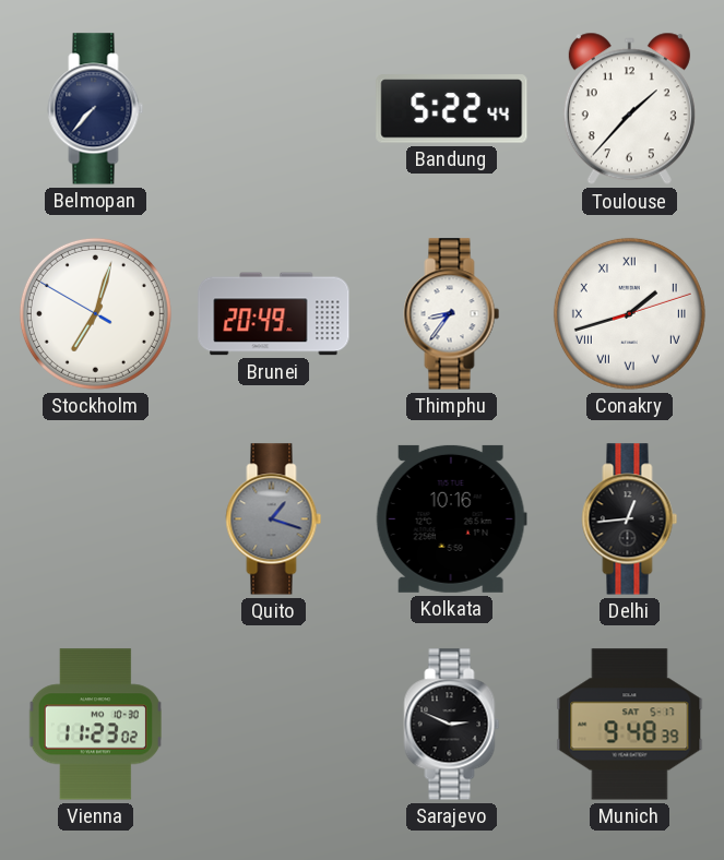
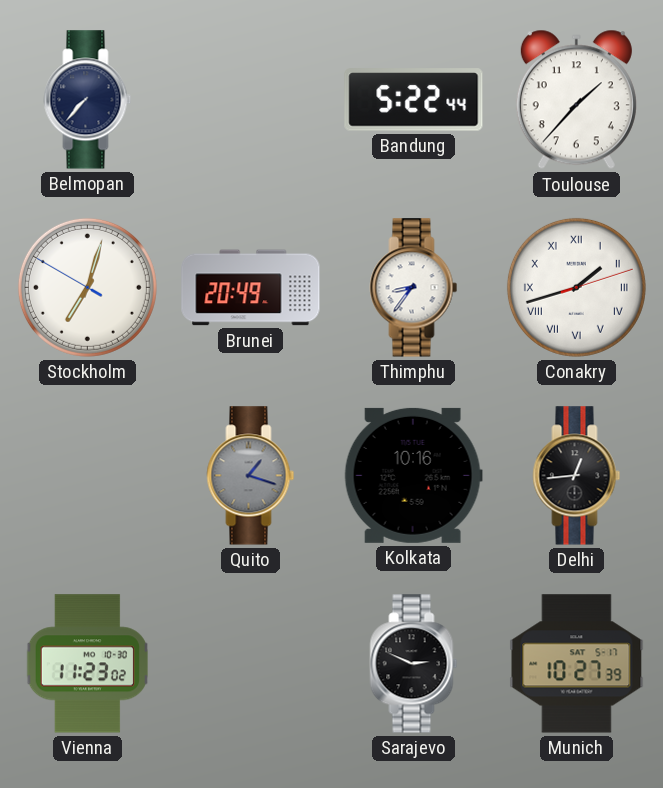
Munich: 9:48 -> 10:27 (577, 664)
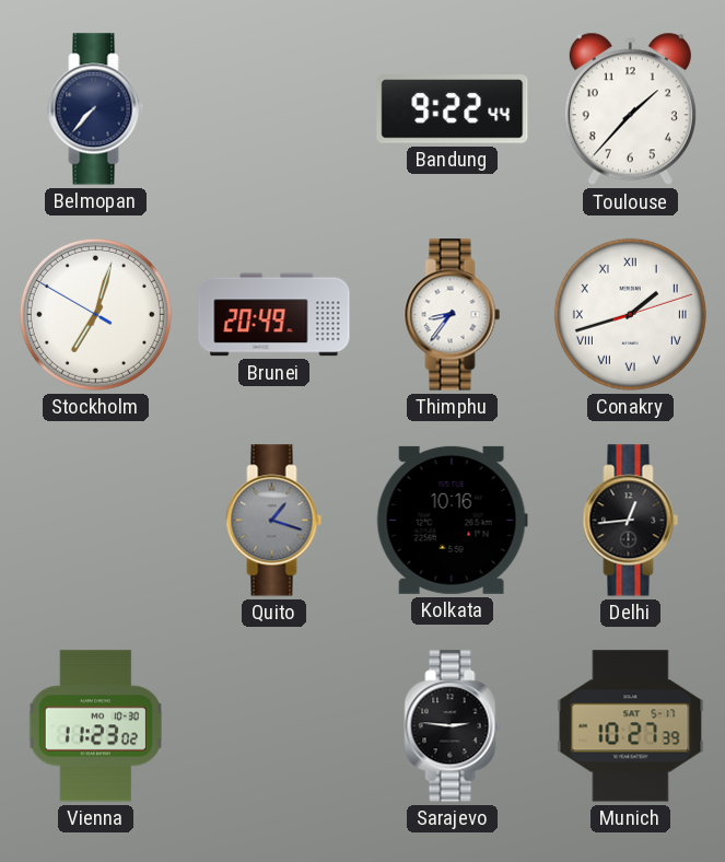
Bandung: 5:22 -> 9:22 (453, 109)
Sarajevo: 2:49 -> 2:46 (453, 726)
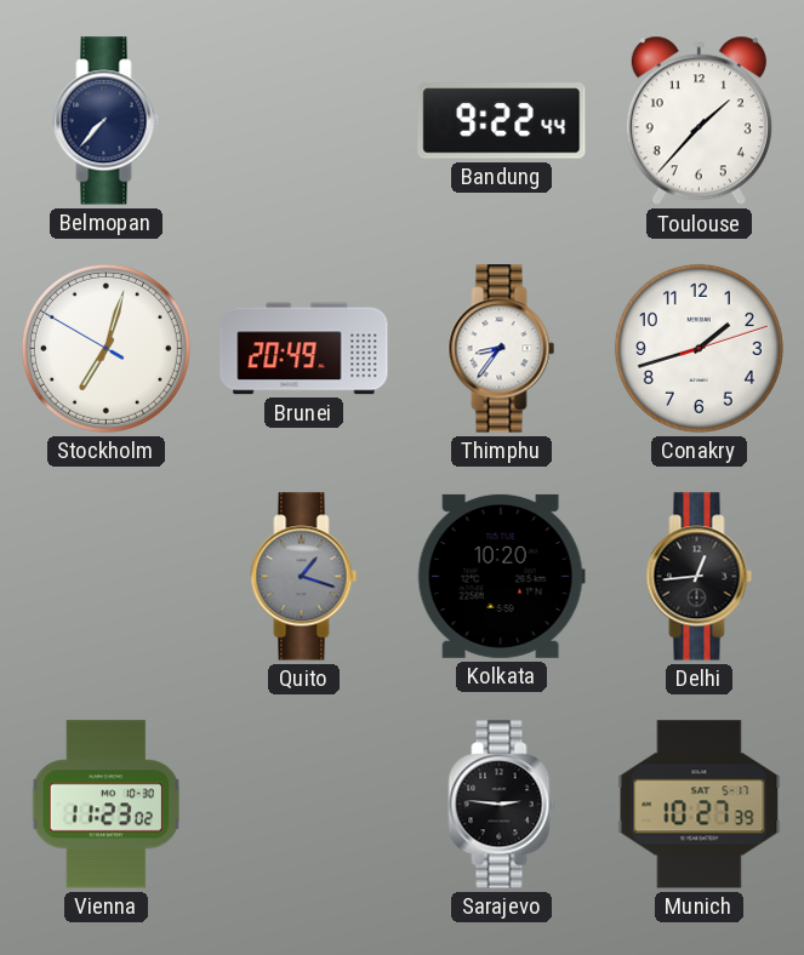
Conakry numerals: Roman -> Arabic (698, 348)
Kolkata: 10:16 -> 10:20 (501, 576)
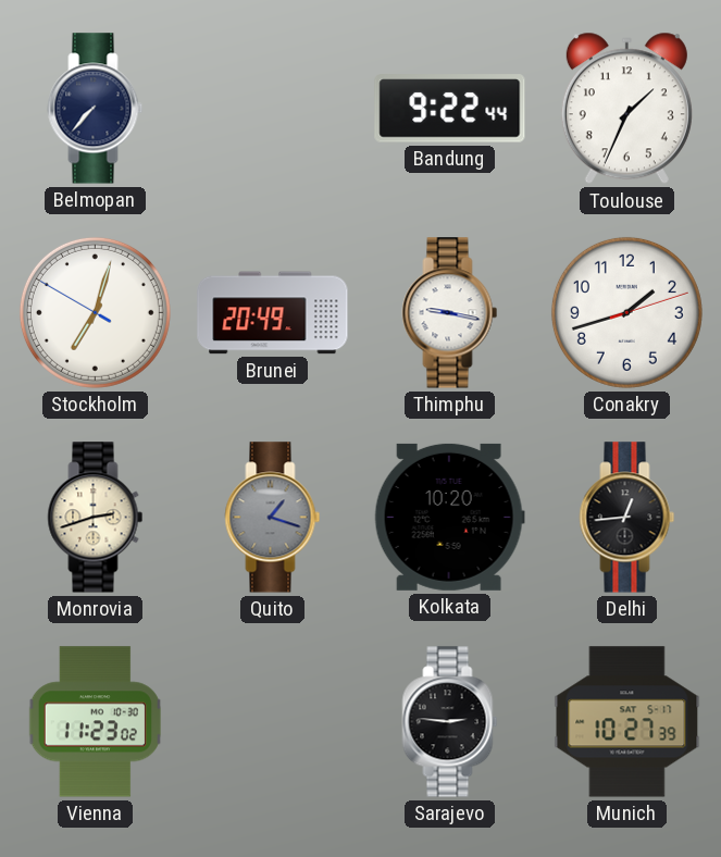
Toulouse: 1:37 -> 1:34 (626, 109)
Thimphu: 8:36 -> 9:17 (450, 313)
Monrovia: none -> 2:42 (96, 518)
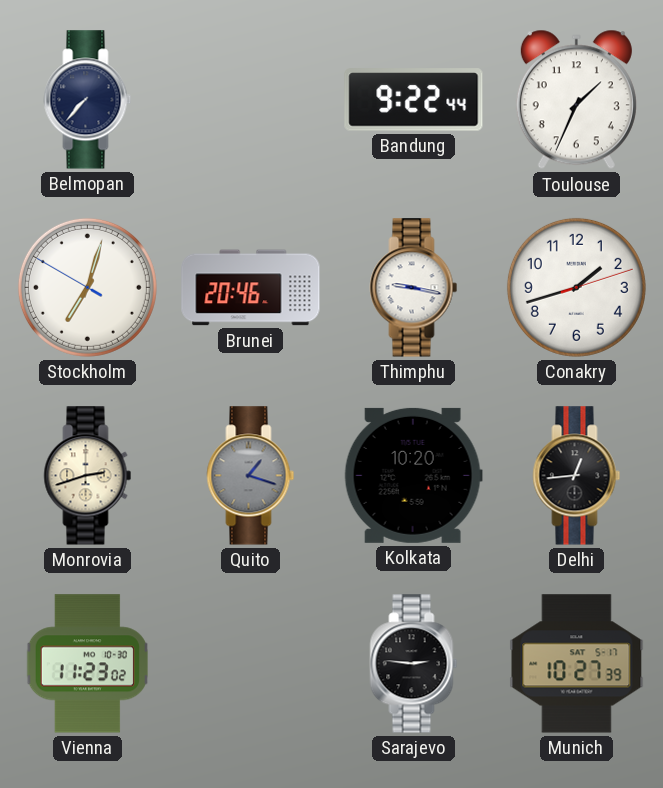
Brunei: 20:49 -> 20:46 (251, 288)
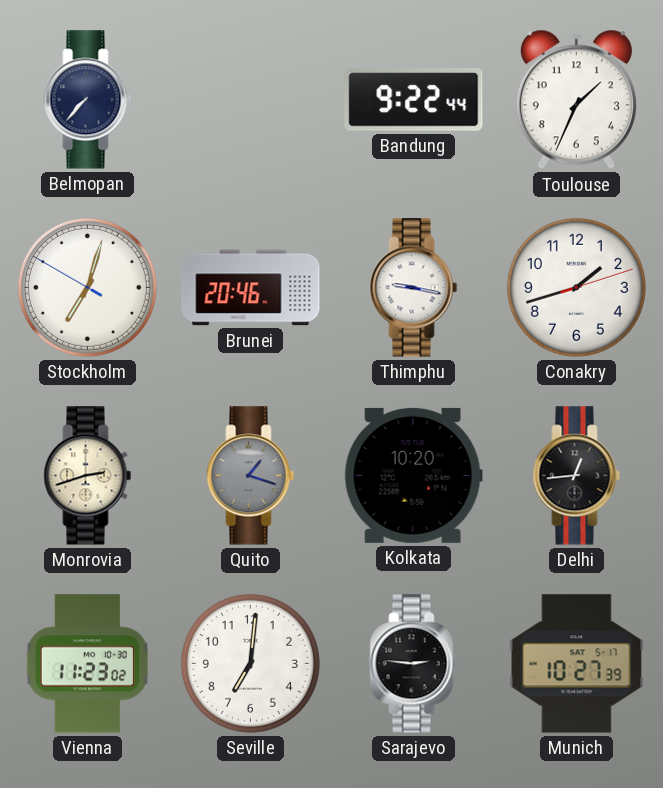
Seville: none -> 7:01 (250, 663)
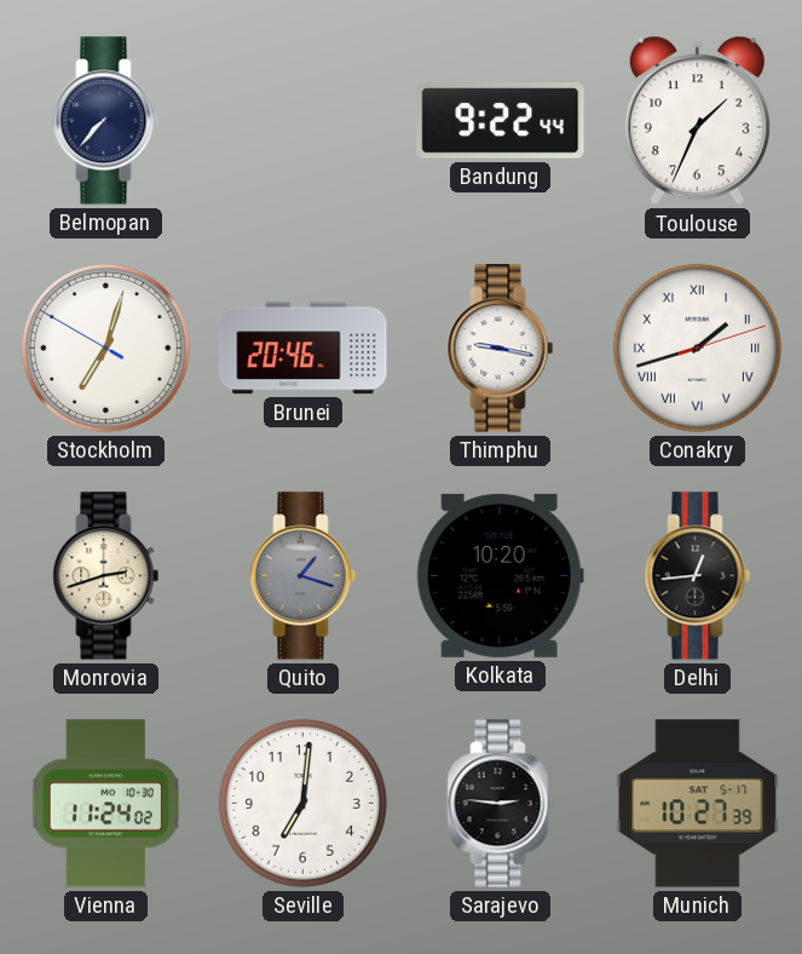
Conakry numerals: Arabic -> Roman (697, 347)
Vienna: 11:23 -> 11:24 (105, 804)
